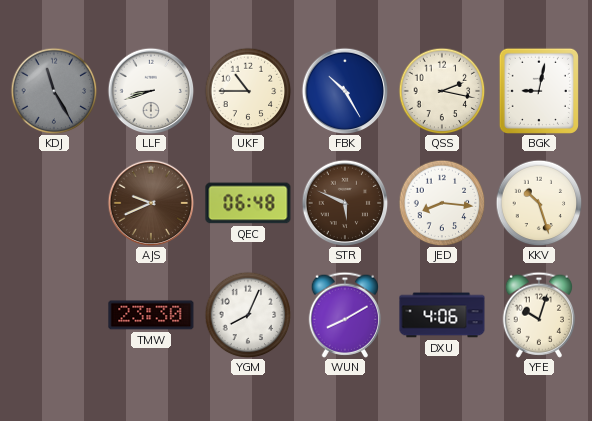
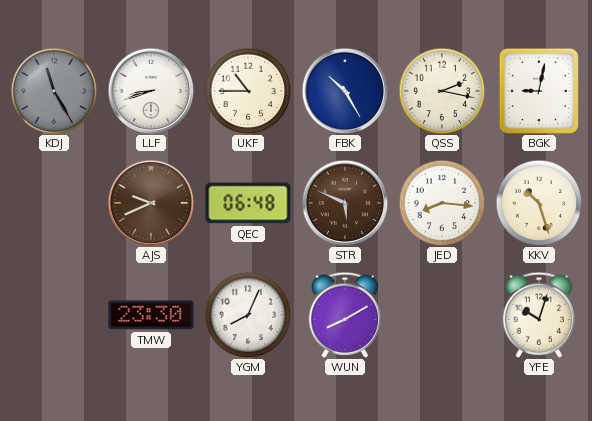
DXU: 4:06 -> none (442, 315)
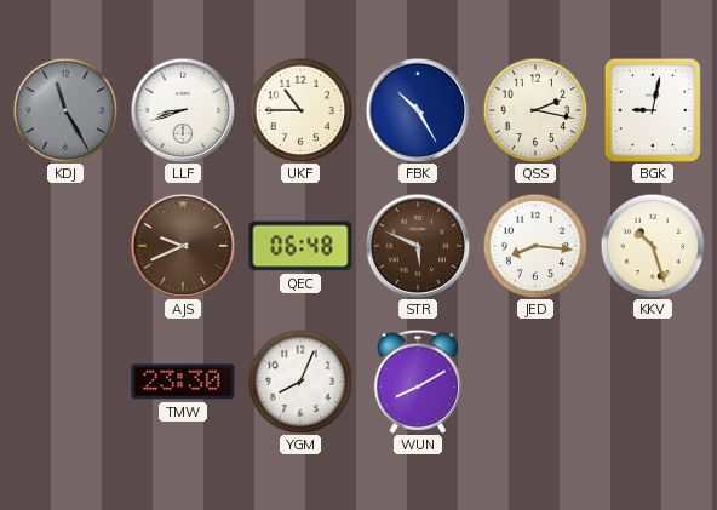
YFE: 10:03 -> none (538, 315)
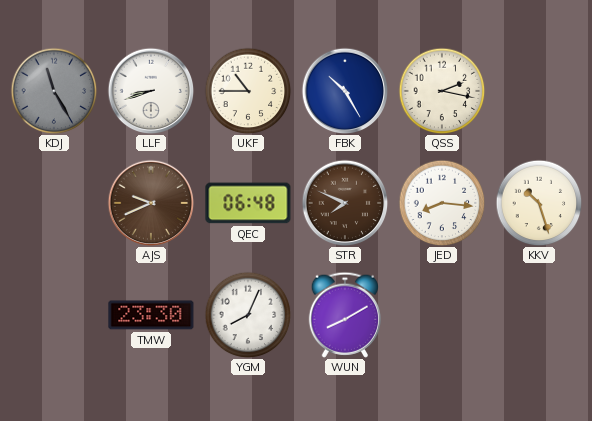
BGK: 9:02 -> none (653, 110)
STR: 5:49 -> 7:49 (345, 203)
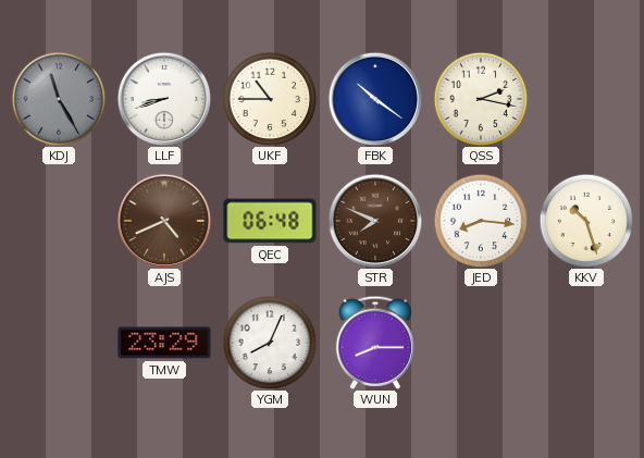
FBK: 10:25 -> 10:21 (375, 99)
AJS: 9:41 -> 4:41 (164, 221)
TMW: 23:30 -> 23:29 (164, 343)
WUN: 8:10 -> 8:15 (374, 343)
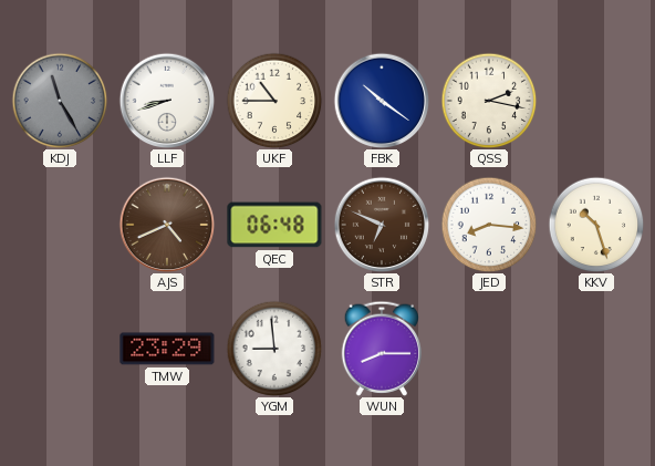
STR: 7:49 -> 6:49 (382, 225)
YGM: 8:04 -> 8:59 (274, 349)
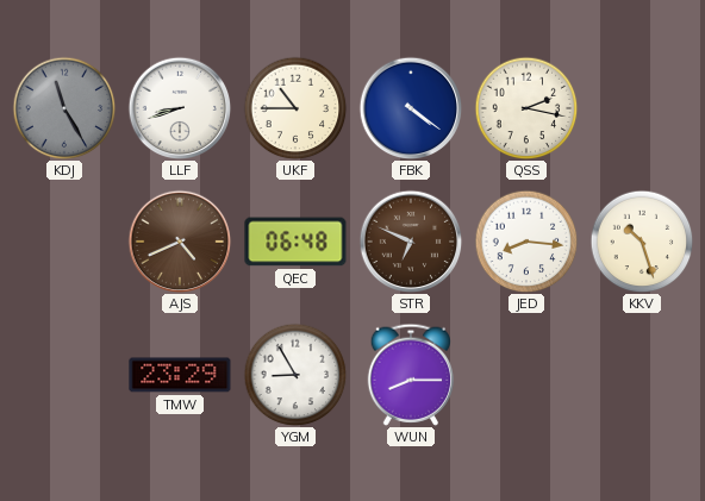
FBK: 10:21 -> 4:21 (411, 108)
YGM: 8:59 -> 8:55 (295, 375)
